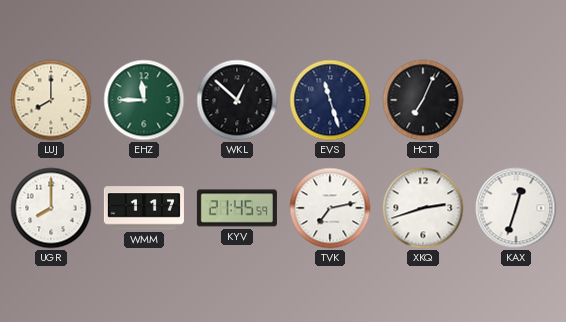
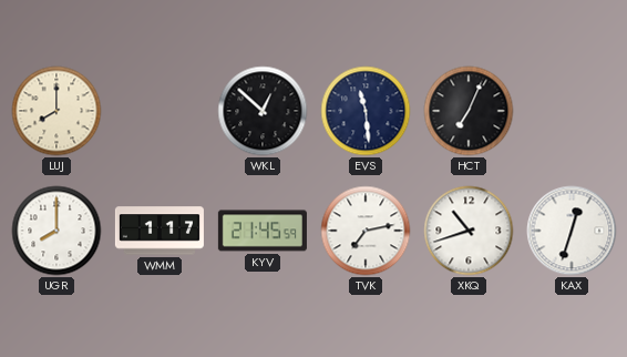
EHZ: 11:45 -> none (144, 100)
EVS: 11:27 -> 11:29 (366, 111)
XKQ: 2:42 -> 10:42 (469, 231)
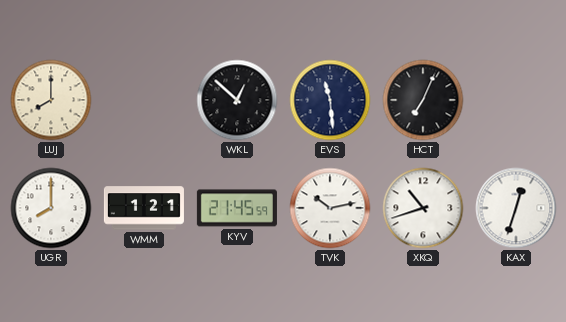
WMM: 1:17 -> 1:21 (144, 208)
TVK: 7:13 -> 10:13 (330, 208)
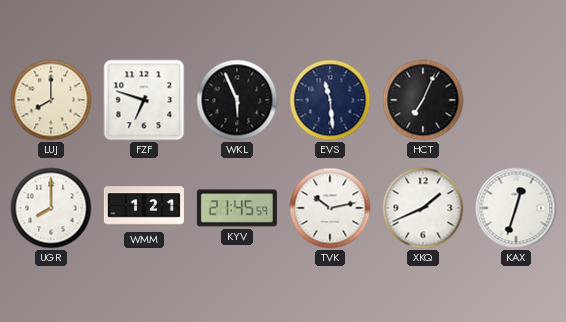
FZF: none -> 6:48 (144, 100)
WKL: 12:52 -> 5:56 (237, 100)
XKQ: 10:42 -> 1:41 (423, 208)
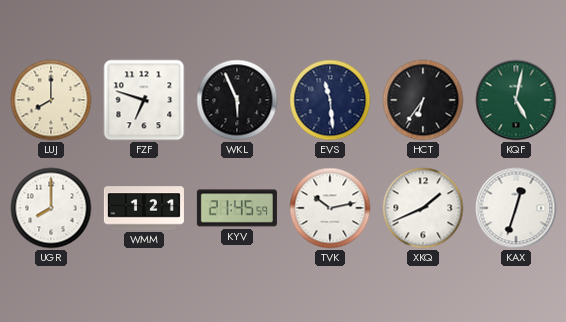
HCT: 7:04 -> 6:36 (423, 100)
KQF: none -> 5:02 (516, 100)
